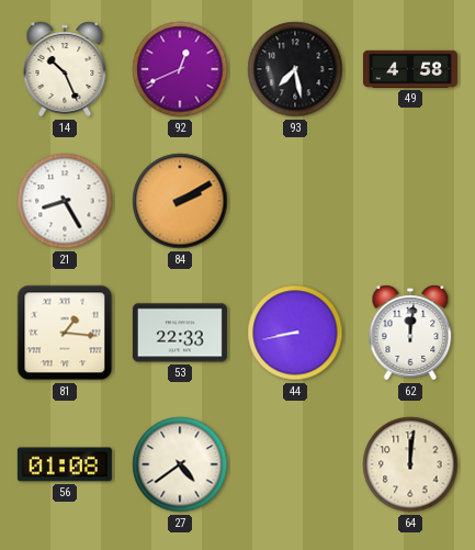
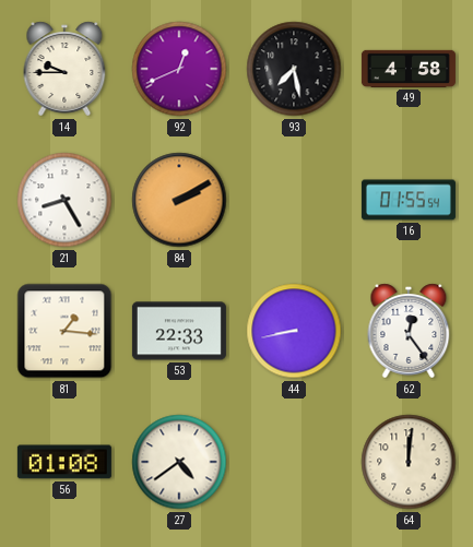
14: 10:26 -> 9:45 (64, 69)
16: none -> 01:55 (409, 200)
62: 12:01 -> 12:24 (409, 331)
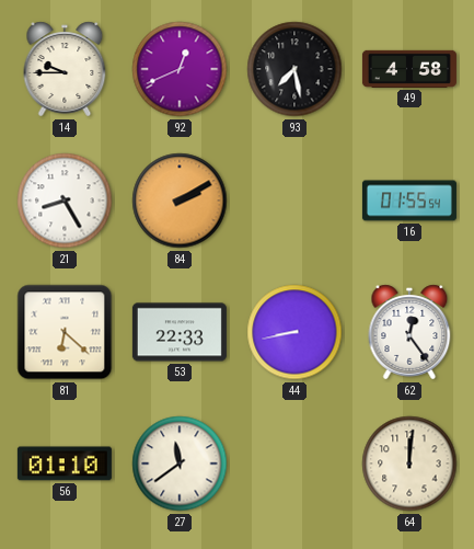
81: 1:16 -> 6:22 (65, 332)
56: 01:08 -> 01:10 (65, 464)
27: 4:39 -> 11:39 (180, 464)
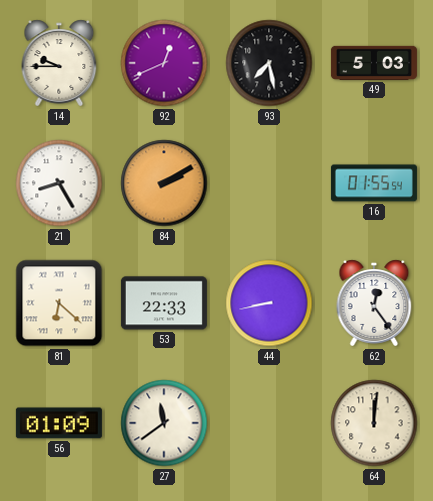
49: 4:58 -> 5:03 (374, 63)
56: 01:10 -> 01:09 (59, 423)
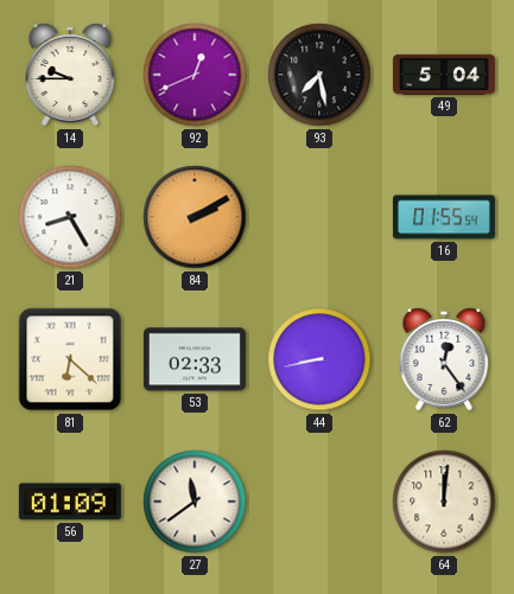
49: 5:03 -> 5:04 (444, 75)
53: 22:33 -> 02:33 (195, 359)
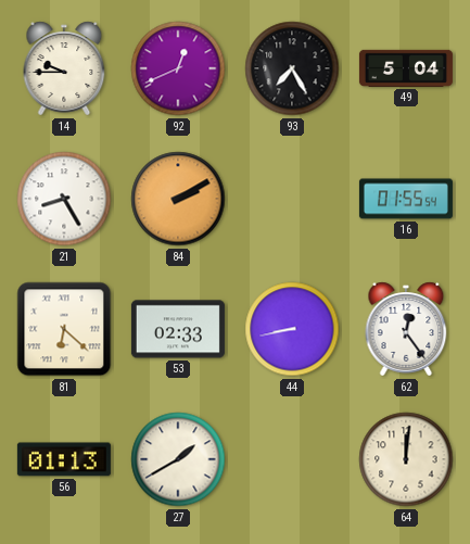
93: 7:28 -> 7:25 (292, 68)
56: 01:09 -> 01:13 (64, 459)
27: 11:39 -> 1:40 (178, 459)
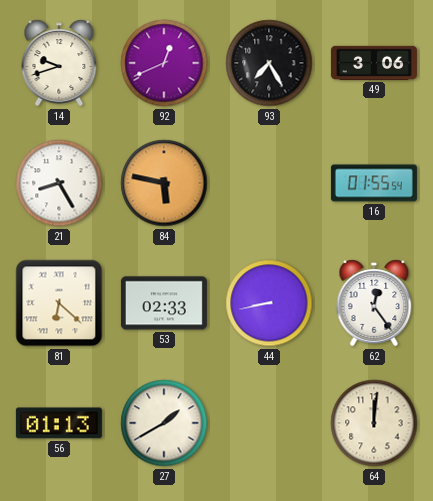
14: 9:45 -> 9:42 (59, 63)
49: 5:04 -> 3:06 (374, 63)
84: 2:10 -> 5:47 (164, 183)
